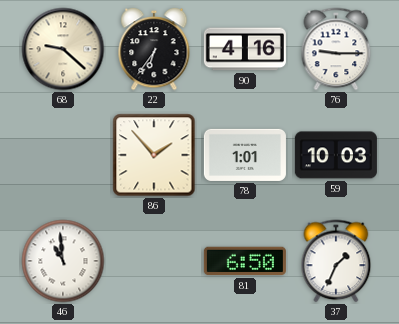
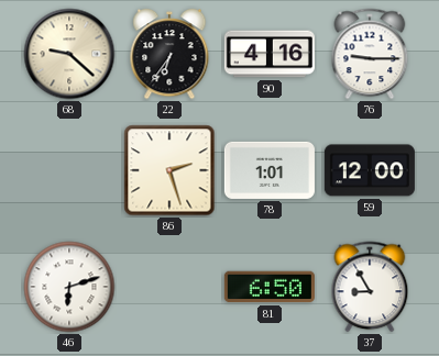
86: 1:53 -> 2:27 (169, 170)
59: 10:03 -> 12:00 (370, 170)
46: 10:59 -> 6:12 (69, 287)
37: 1:34 -> 8:55 (370, 287)
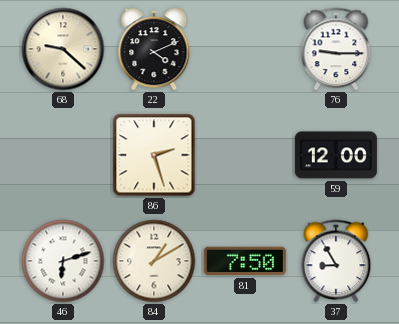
22: 6:36 -> 4:11 (154, 49)
90: 4:16 -> none (270, 54)
78: 1:01 -> none (270, 170)
84: none -> 1:10 (154, 261)
81: 6:50 -> 7:50 (245, 261)
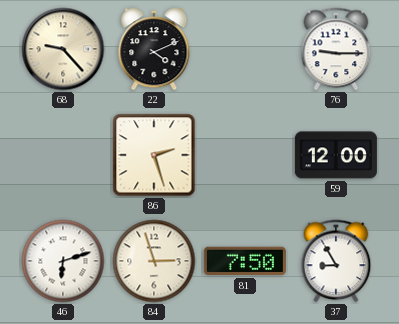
68: 9:22 -> 9:23 (63, 49)
84: 1:10 -> 2:57 (154, 261)
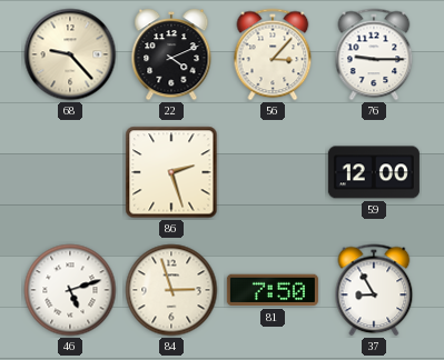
56: none -> 3:07 (273, 54)
46: 6:12 -> 5:12 (70, 290)
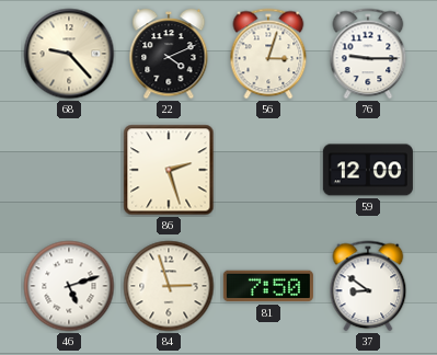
56: 3:07 -> 3:03 (268, 54)
37: 8:55 -> 8:51 (368, 286)
